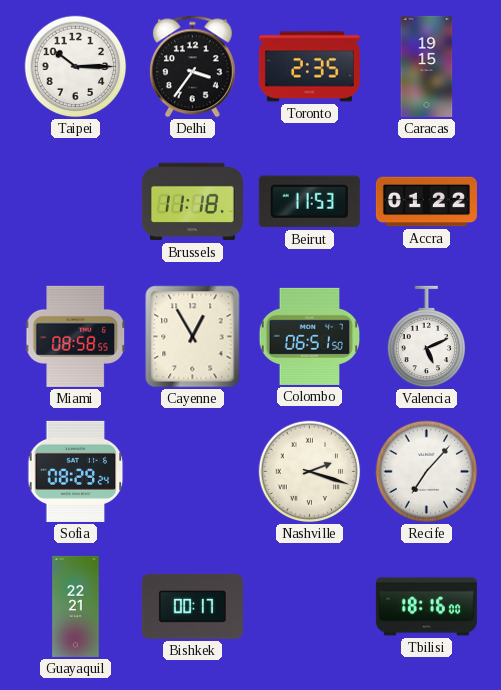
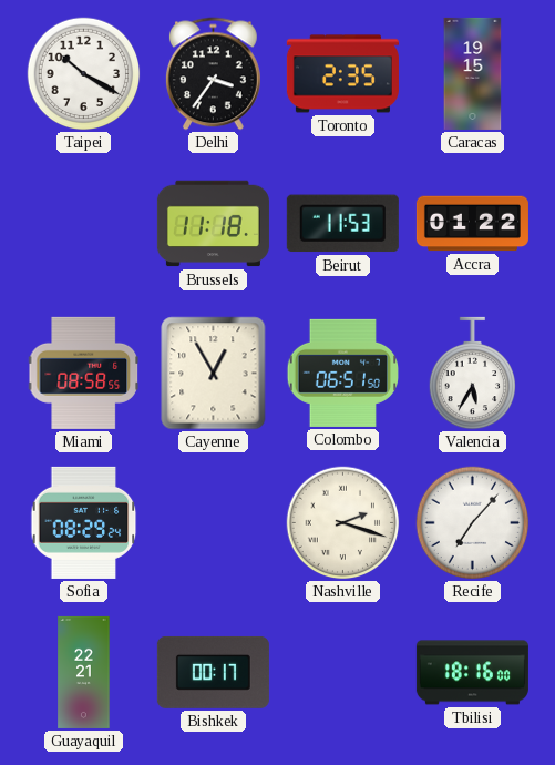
Taipei: 10:15 -> 10:20 (84, 74)
Valencia: 5:11 -> 5:35 (473, 374)
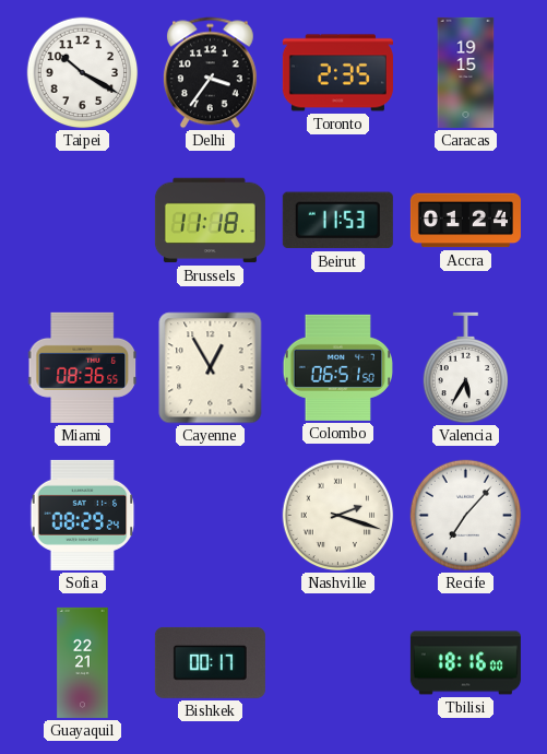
Accra: 01:22 -> 01:24 (465, 221)
Miami: 08:58 -> 08:36 (82, 367)
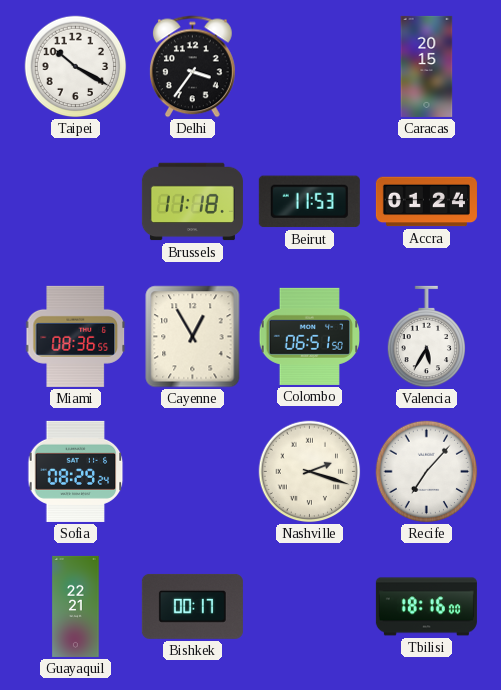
Toronto: 2:35 -> none (337, 73)
Caracas: 19:15 -> 20:15 (427, 66)
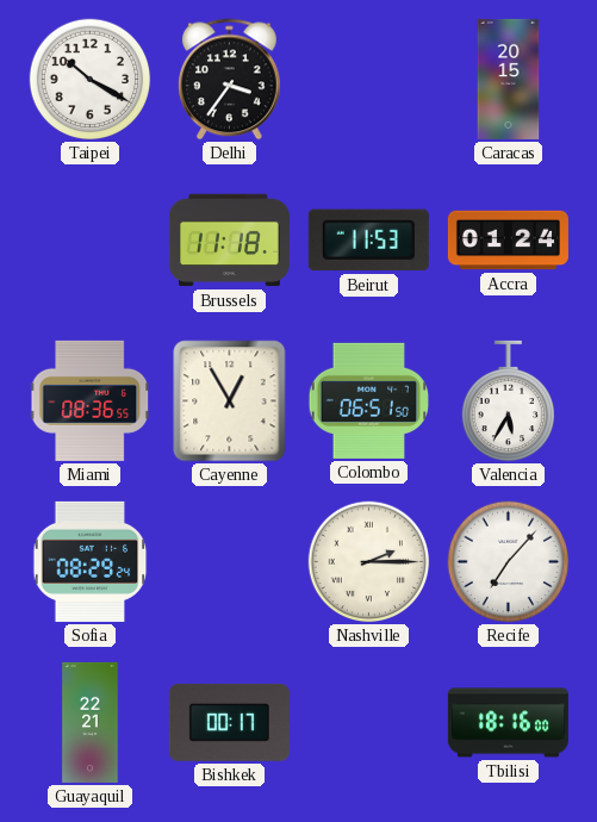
Nashville: 2:18 -> 2:15 (369, 562)
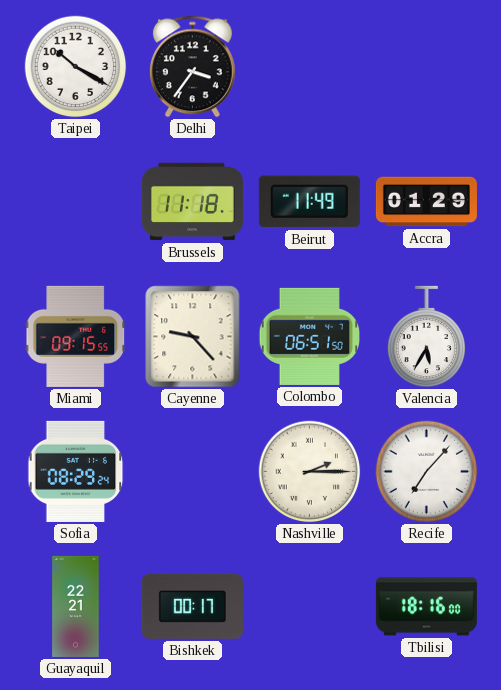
Caracas: 20:15 -> none (509, 79)
Beirut: 11:53 -> 11:49 (309, 202)
Accra: 01:24 -> 01:29 (426, 202)
Miami: 08:36 -> 09:15 (75, 336)
Cayenne: 12:55 -> 9:23 (193, 337)
